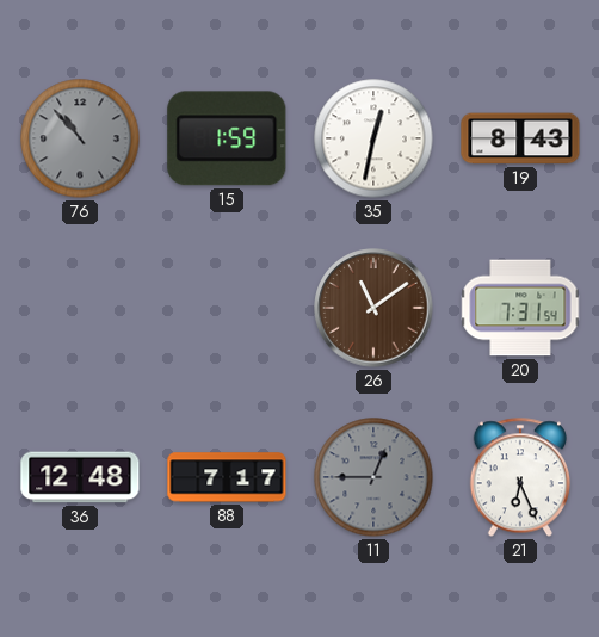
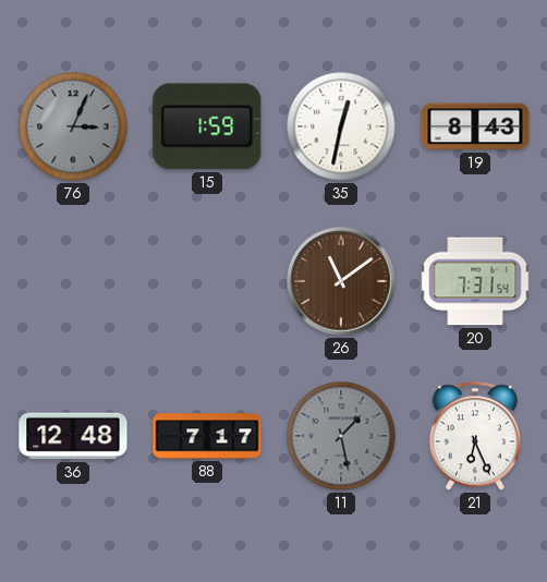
76: 10:53 -> 3:04 (73, 126)
11: 12:45 -> 1:28 (341, 436)
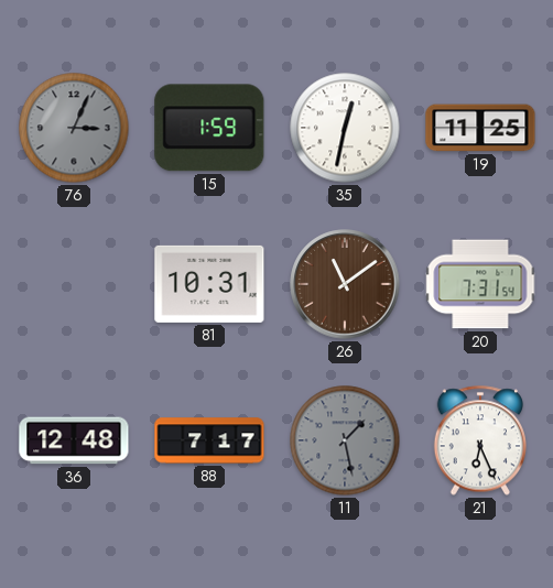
19: 8:43 -> 11:25 (480, 128)
81: none -> 10:31 (209, 284)
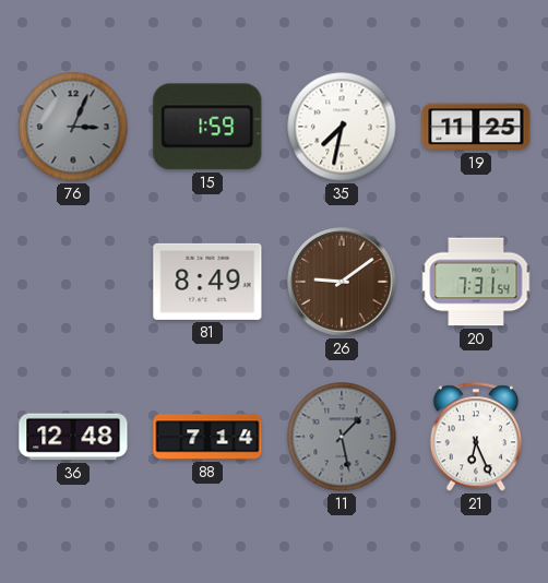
35: 12:32 -> 7:32 (342, 127)
81: 10:31 -> 8:49 (207, 282)
26: 11:09 -> 9:09 (342, 282)
88: 7:17 -> 7:14 (207, 437)
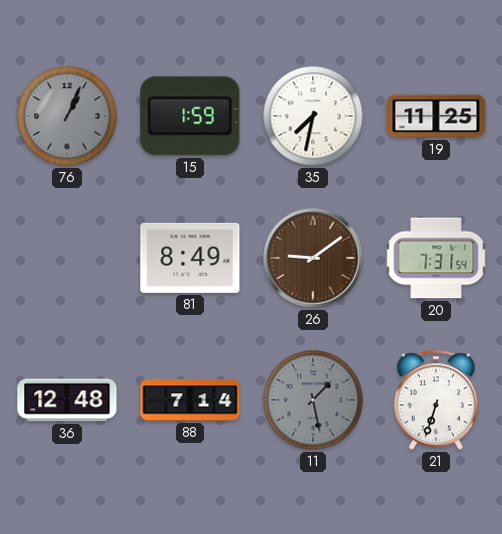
76: 3:04 -> 1:04 (67, 116)
21: 6:26 -> 6:33 (435, 400)
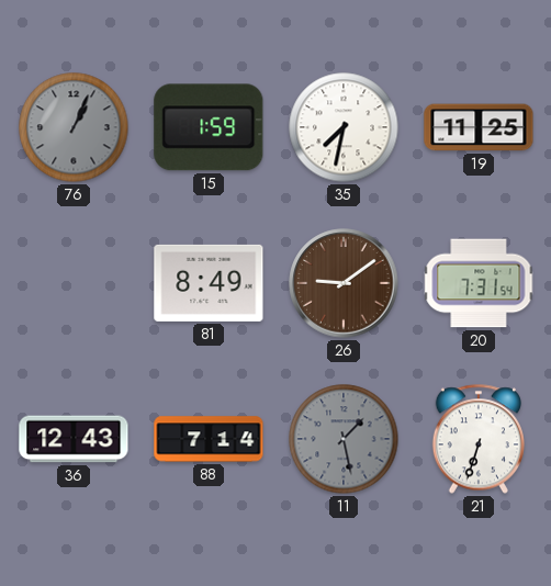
36: 12:48 -> 12:43 (74, 439)
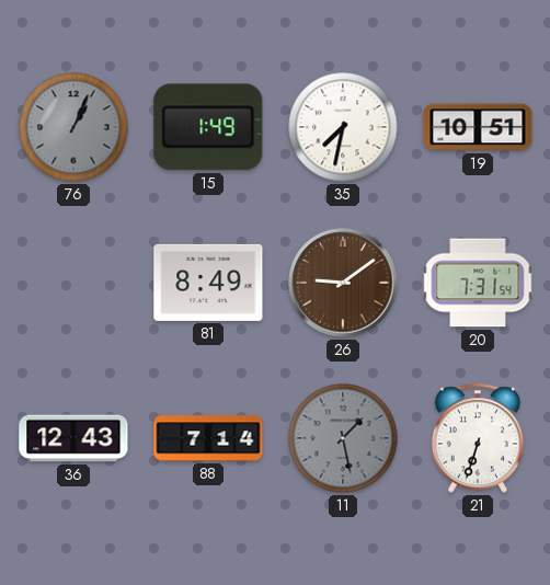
15: 1:59 -> 1:49 (208, 127)
19: 11:25 -> 10:51 (478, 127)
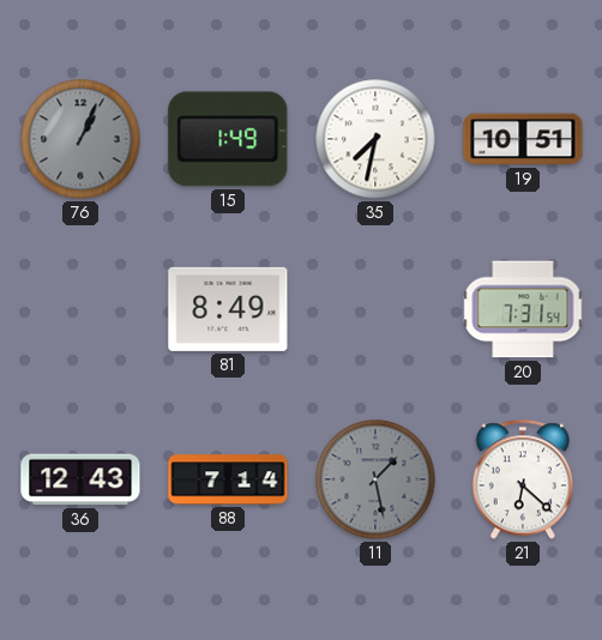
26: 9:09 -> none (343, 283)
21: 6:33 -> 6:22 (522, 479)
